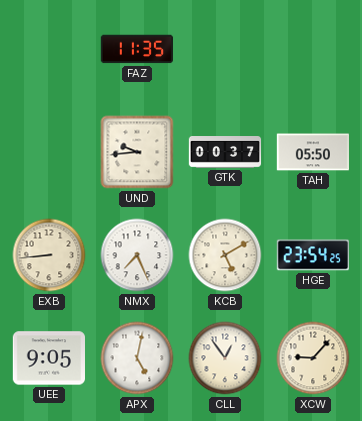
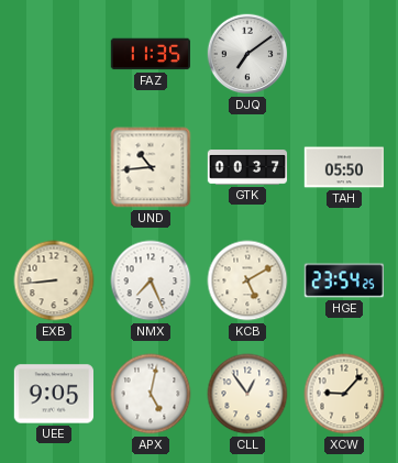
DJQ: none -> 7:09 (247, 54)
UND: 9:44 -> 10:44 (151, 167)
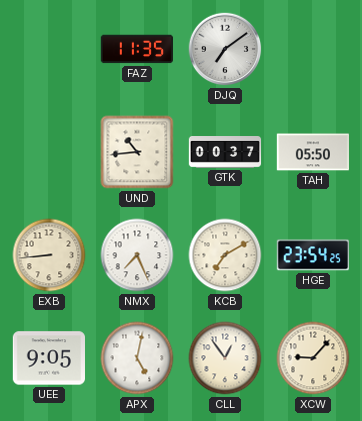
KCB: 5:10 -> 7:10 (225, 255)
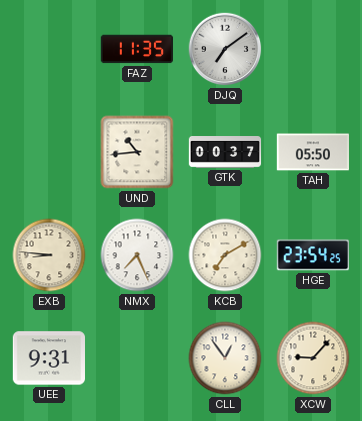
EXB: 8:44 -> 8:46 (49, 255)
UEE: 9:05 -> 9:31 (48, 358)
APX: 5:02 -> none (137, 358)
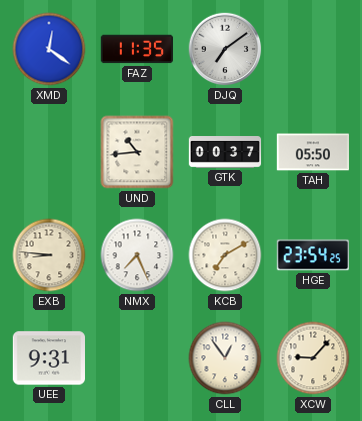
XMD: none -> 12:21 (49, 49)
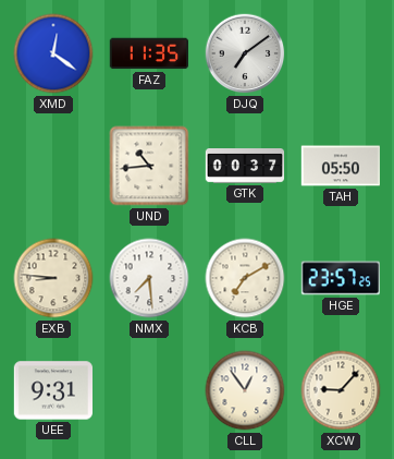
NMX: 7:26 -> 7:29 (149, 278)
HGE: 23:54 -> 23:57 (340, 278)
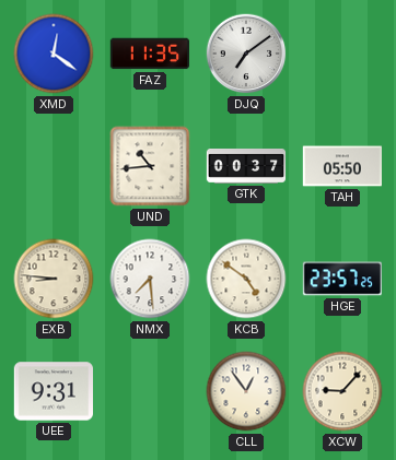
KCB: 7:10 -> 4:51 (246, 279)
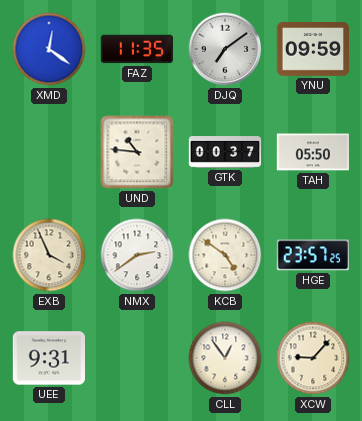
YNU: none -> 09:59 (312, 49)
UND: 10:44 -> 10:46 (137, 152)
EXB: 8:46 -> 3:56 (49, 255)
NMX: 7:29 -> 2:39 (137, 255)
